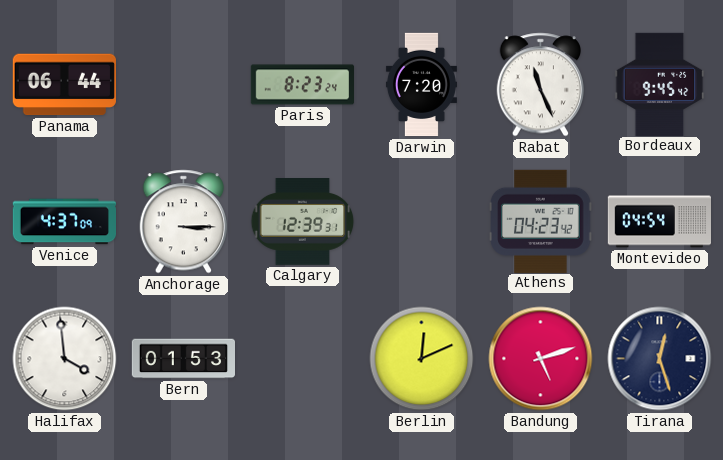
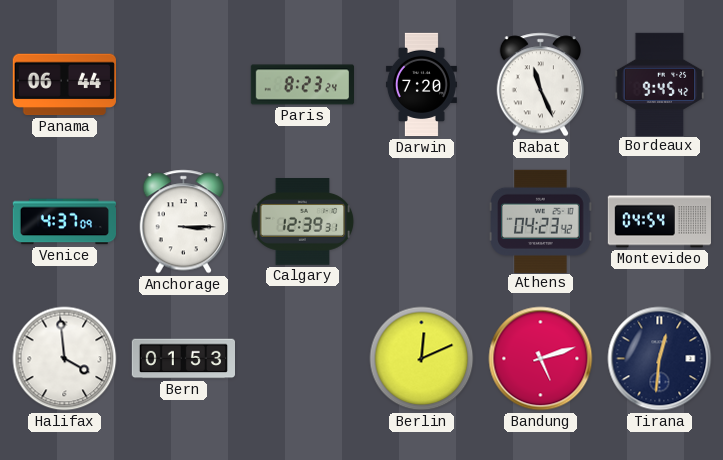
Tirana: 12:27 -> 12:31 (660, 359)
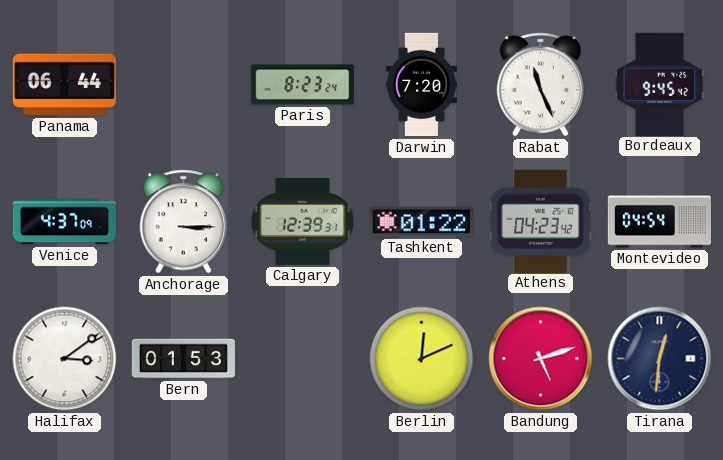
Tashkent: none -> 01:22 (421, 222)
Halifax: 3:59 -> 3:09 (65, 359)
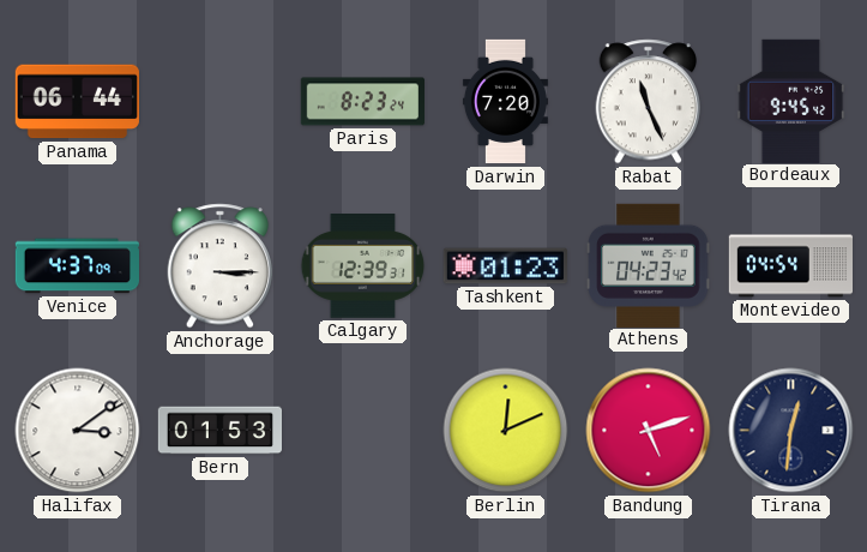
Tashkent: 01:22 -> 01:23 (505, 266)
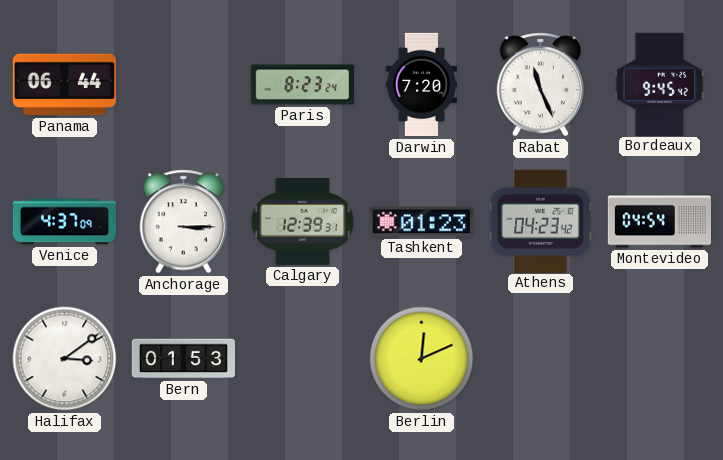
Bandung: 5:12 -> none (649, 431)
Tirana: 12:31 -> none (791, 431)
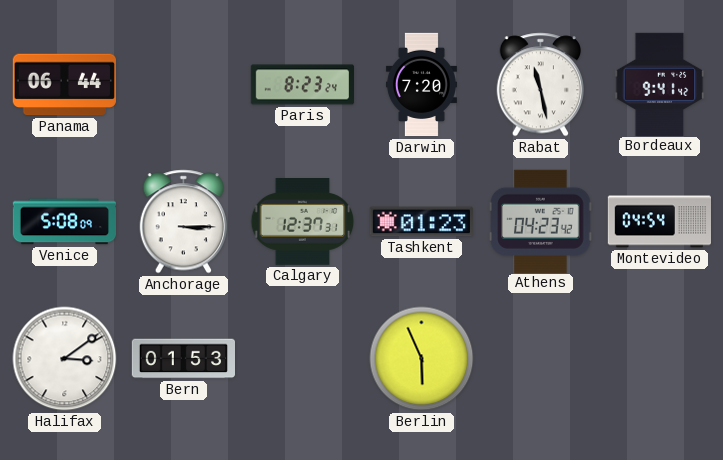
Rabat: 11:26 -> 11:28 (541, 85)
Bordeaux: 9:45 -> 9:41 (660, 84)
Venice: 4:37 -> 5:08 (64, 222)
Calgary: 12:39 -> 12:37 (303, 222)
Berlin: 12:11 -> 5:56 (422, 359)
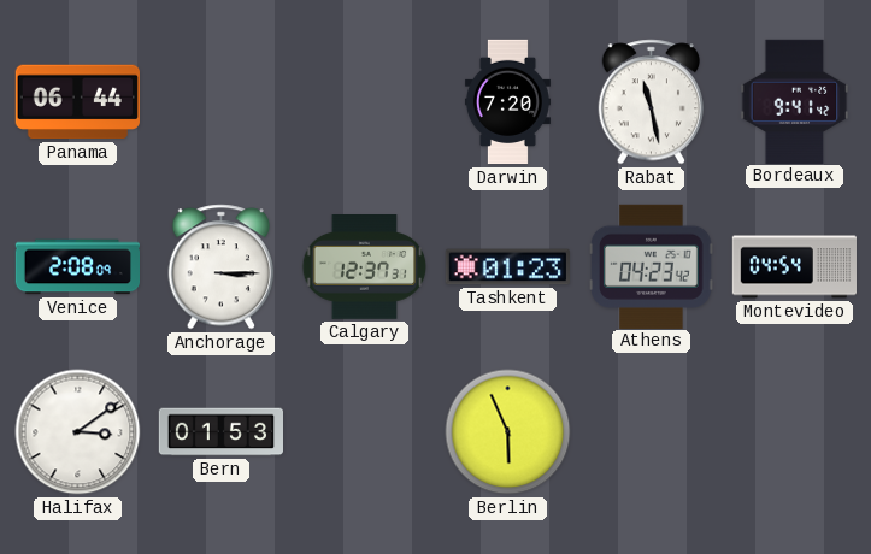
Paris: 8:23 -> none (302, 85)
Venice: 5:08 -> 2:08 (77, 267)
